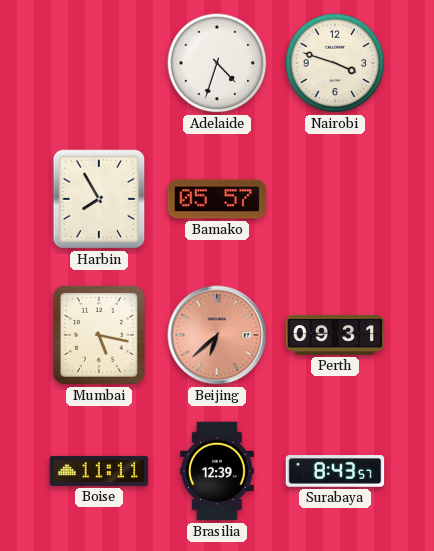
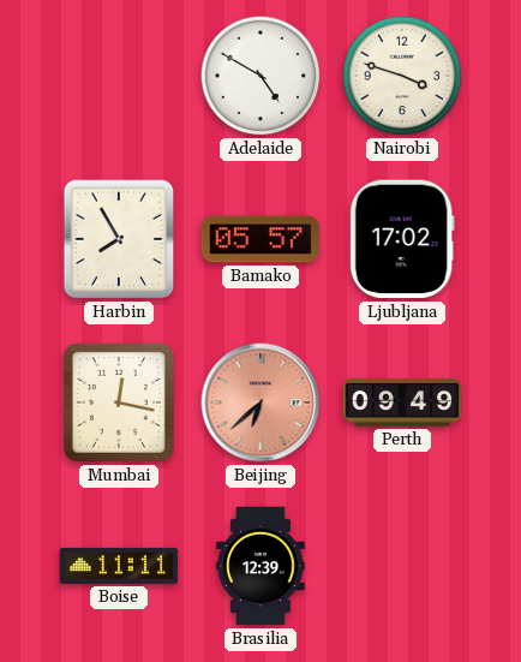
Adelaide: 4:33 -> 4:50 (260, 76)
Ljubljana: none -> 17:02 (402, 239)
Mumbai: 5:17 -> 12:17 (119, 402)
Perth: 09:31 -> 09:49 (402, 402)
Surabaya: 8:43 -> none (335, 471)
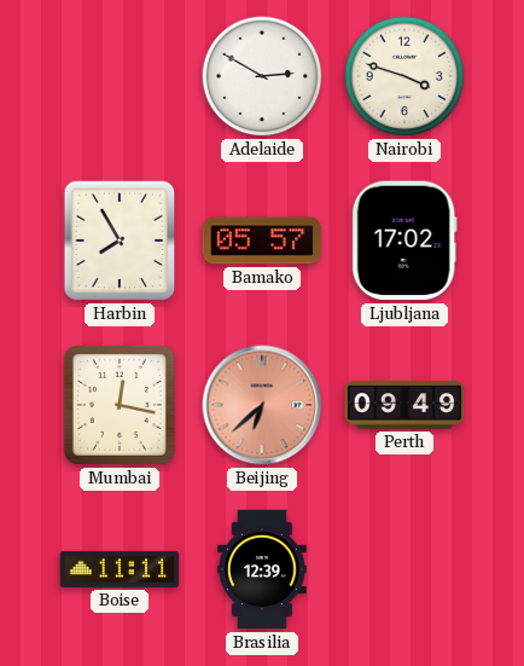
Adelaide: 4:50 -> 2:50 (262, 76)
